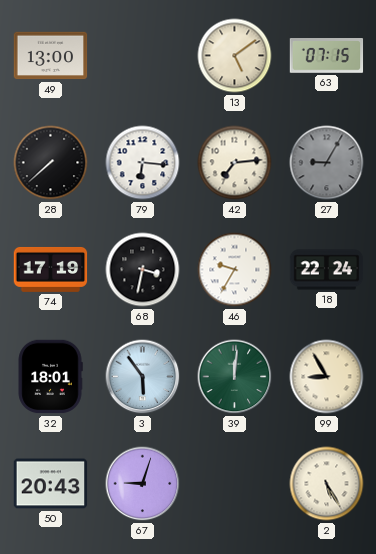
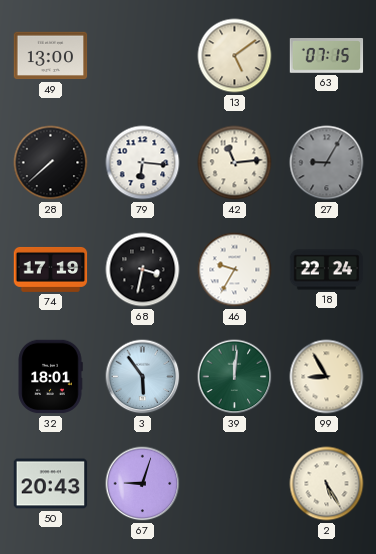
42: 7:14 -> 11:14 (235, 163)
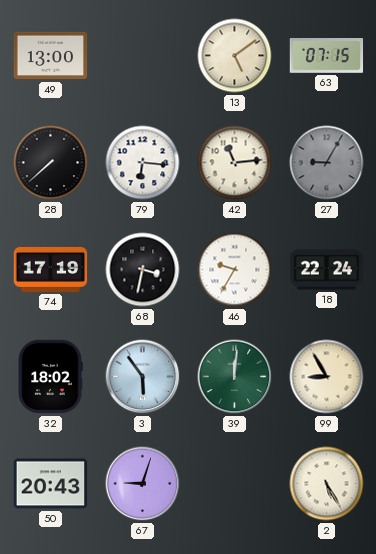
32: 18:01 -> 18:02 (50, 377)
